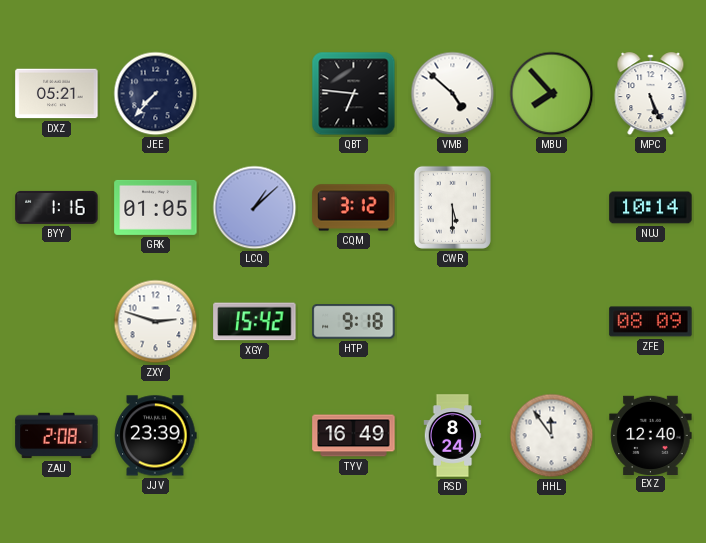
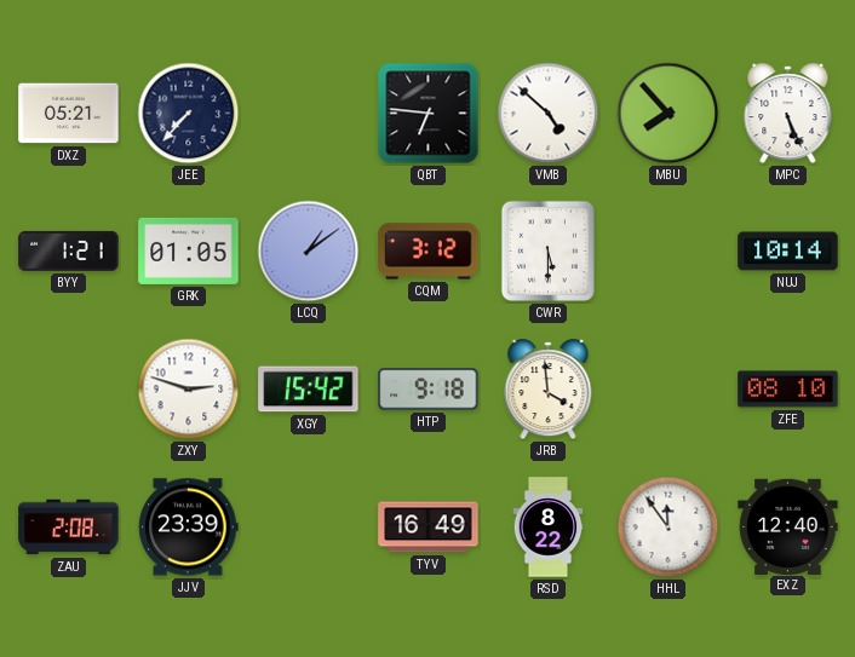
BYY: 1:16 -> 1:21 (69, 250)
LCQ: 1:08 -> 1:09 (309, 252)
JRB: none -> 3:59 (549, 390)
ZFE: 08:09 -> 08:10 (788, 390)
RSD: 8:24 -> 8:22 (549, 528)
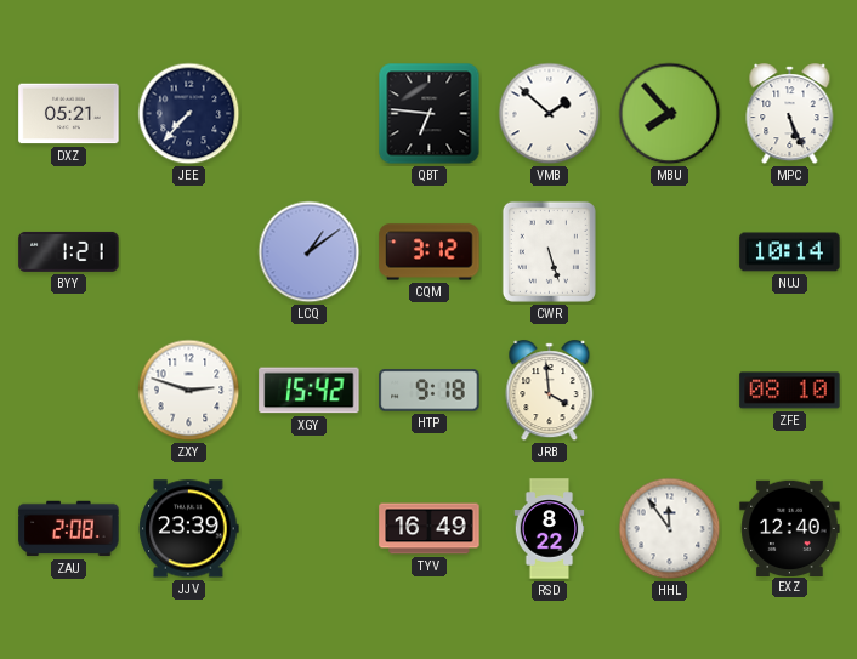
VMB: 4:52 -> 1:52 (550, 114)
GRK: 01:05 -> none (189, 250)
CWR: 5:30 -> 5:27 (549, 251)
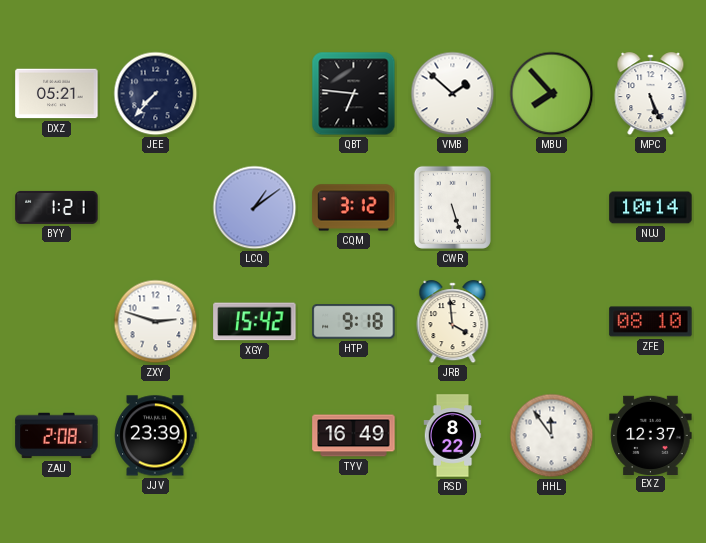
EXZ: 12:40 -> 12:37 (651, 435)
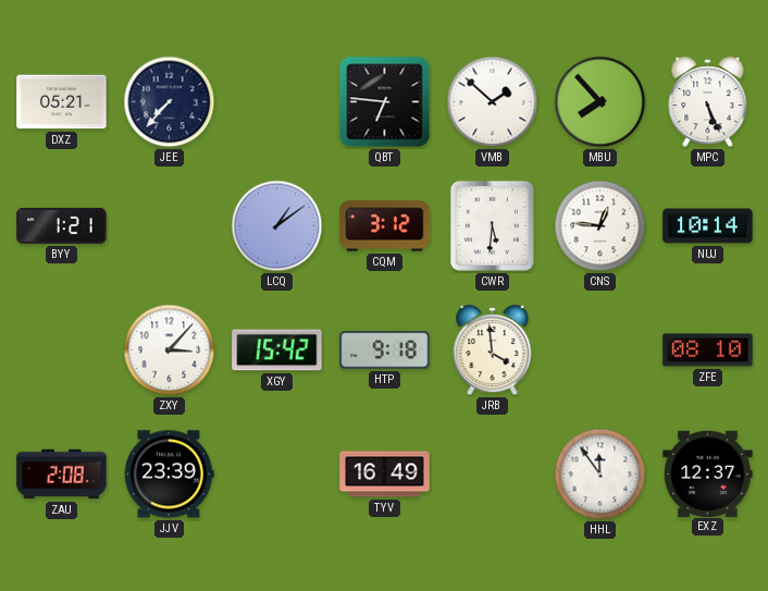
CWR: 5:27 -> 5:31 (492, 225)
CNS: none -> 12:46 (600, 226)
ZXY: 2:48 -> 3:07 (170, 350)
RSD: 8:22 -> none (453, 436)
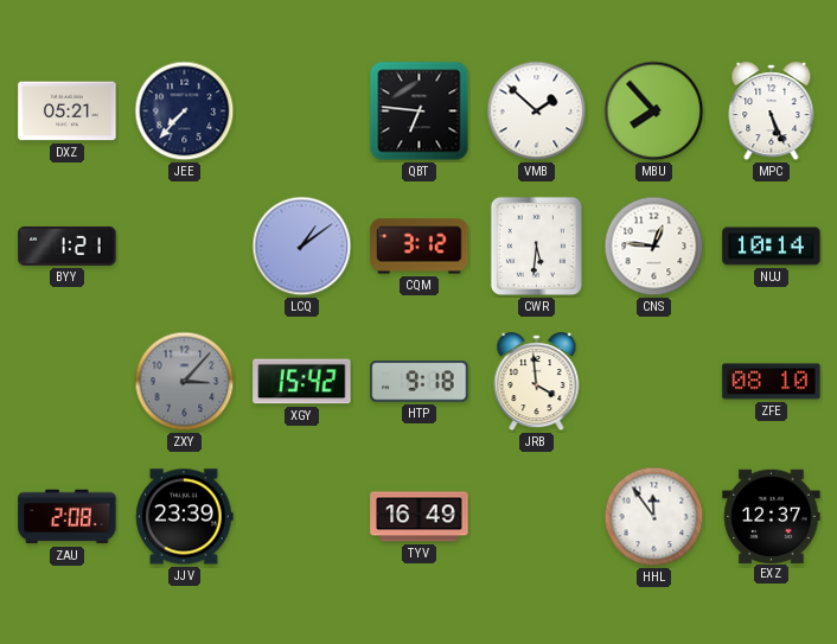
ZXY dial: white -> grey (185, 382)
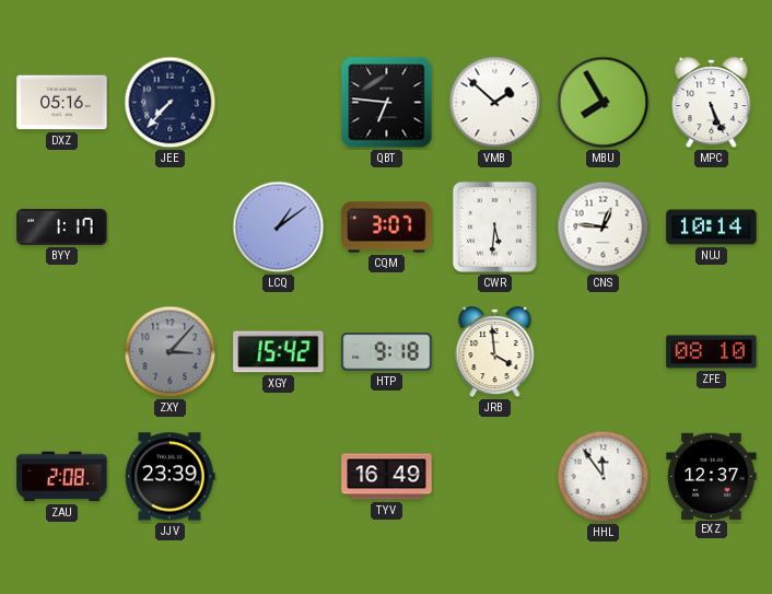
DXZ: 05:21 -> 05:16 (62, 103)
MBU: 7:53 -> 7:55 (604, 103)
BYY: 1:21 -> 1:17 (62, 226)
CQM: 3:12 -> 3:07 (387, 228)
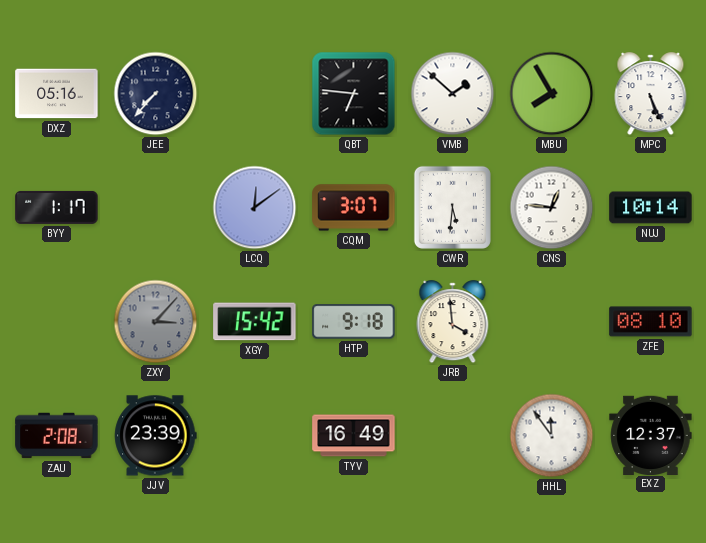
LCQ: 1:09 -> 12:09 (255, 208)
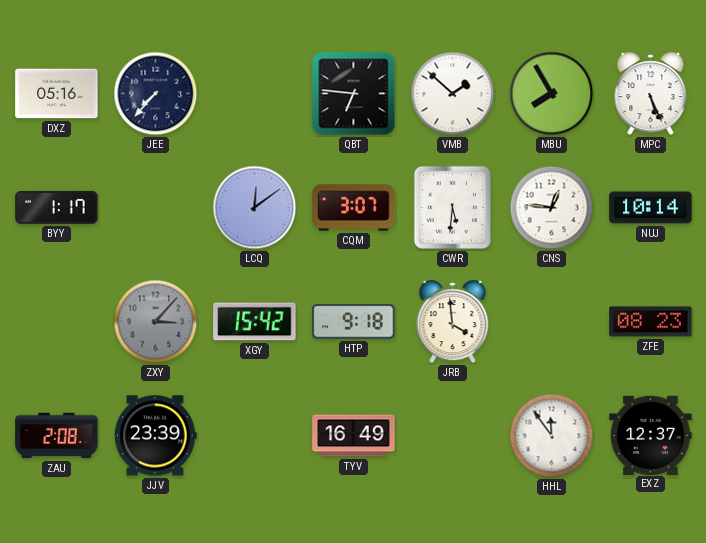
ZFE: 08:10 -> 08:23 (651, 322)
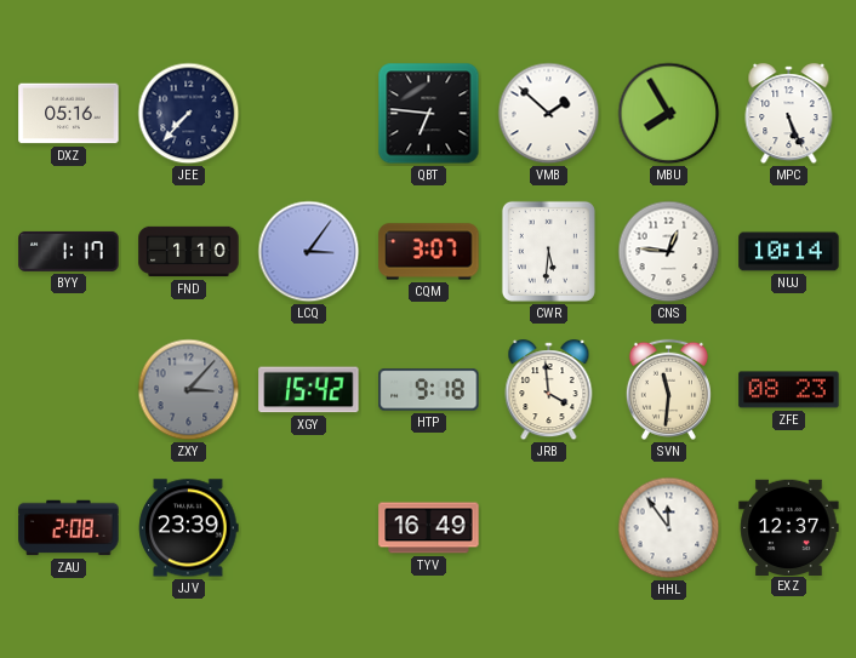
FND: none -> 1:10 (189, 252)
LCQ: 12:09 -> 3:06 (309, 252)
SVN: none -> 11:31 (668, 389)
